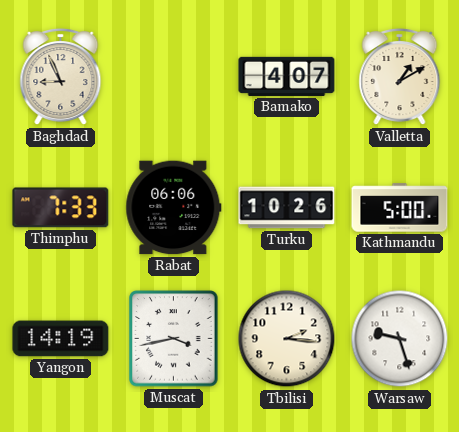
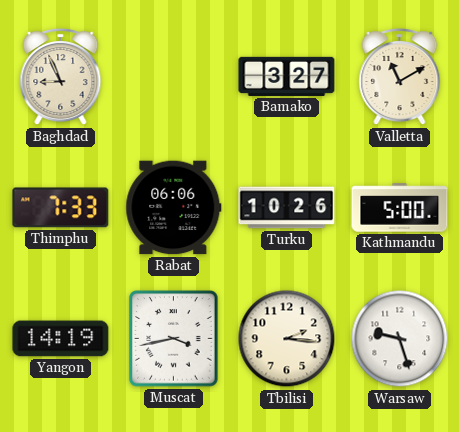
Bamako: 4:07 -> 3:27 (287, 76)
Valletta: 1:10 -> 11:10 (400, 77)
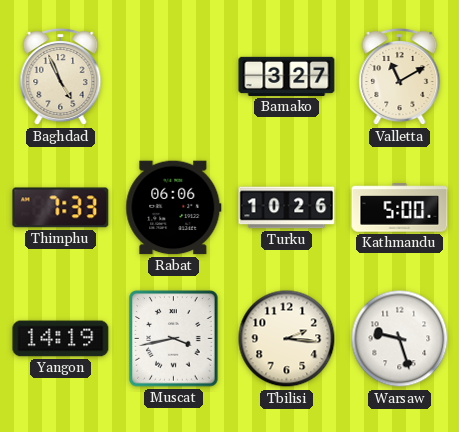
Baghdad: 8:56 -> 4:56 (61, 77)
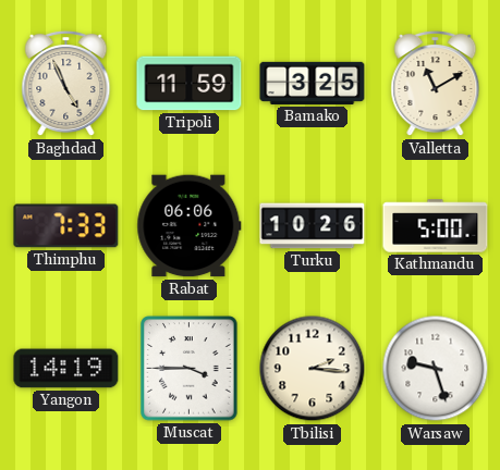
Tripoli: none -> 11:59 (190, 84)
Bamako: 3:27 -> 3:25 (313, 83)
Muscat: 3:43 -> 3:45 (190, 369)
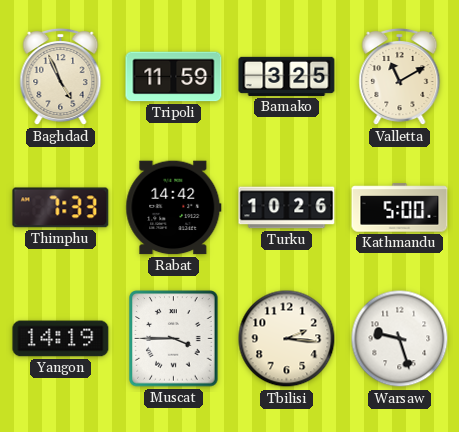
Rabat: 06:06 -> 14:42 (174, 208)
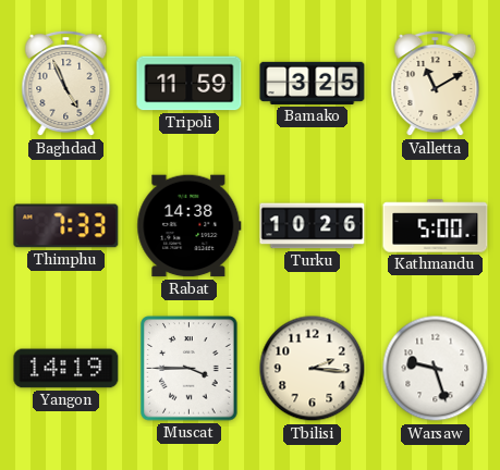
Rabat: 14:42 -> 14:38 (190, 226)
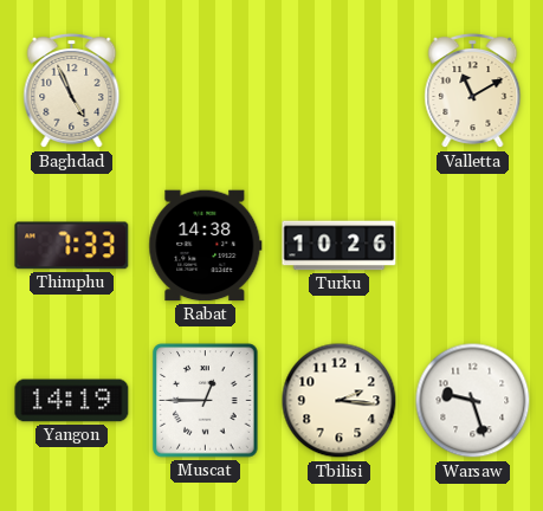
Tripoli: 11:59 -> none (190, 84)
Bamako: 3:25 -> none (313, 83)
Kathmandu: 5:00 -> none (436, 226)
Muscat: 3:45 -> 12:45 (206, 401)
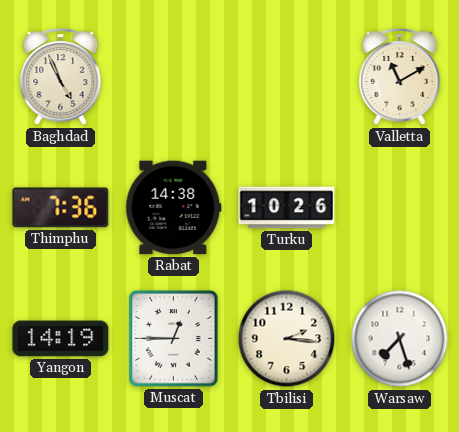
Thimphu: 7:33 -> 7:36 (61, 208)
Warsaw: 9:27 -> 7:27 (400, 339)
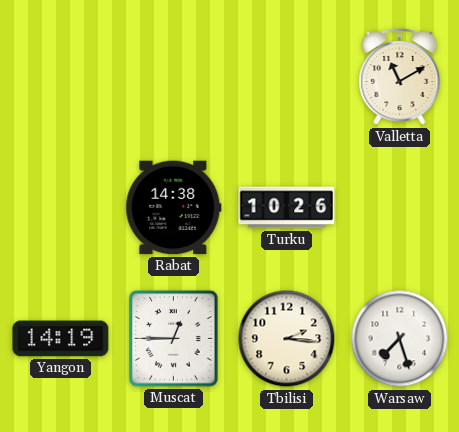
Baghdad: 4:56 -> none (61, 77)
Thimphu: 7:36 -> none (61, 208)
